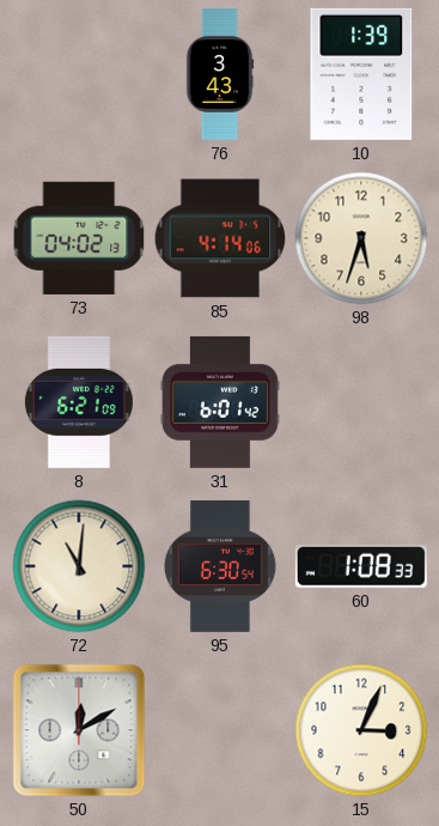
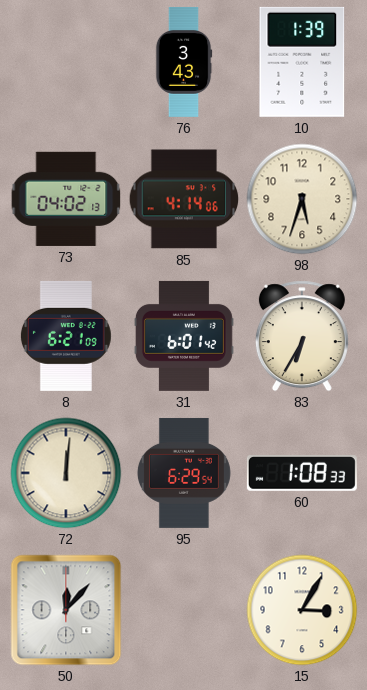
83: none -> 6:35 (302, 336)
72: 11:01 -> 12:01 (66, 473)
95: 6:30 -> 6:29 (184, 473)
50: 12:10 -> 12:07 (66, 610)
15: 3:04 -> 3:05 (302, 610)
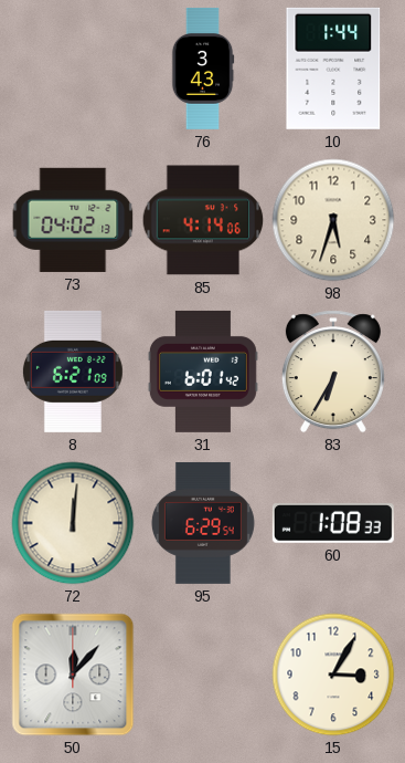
10: 1:39 -> 1:44 (333, 69)
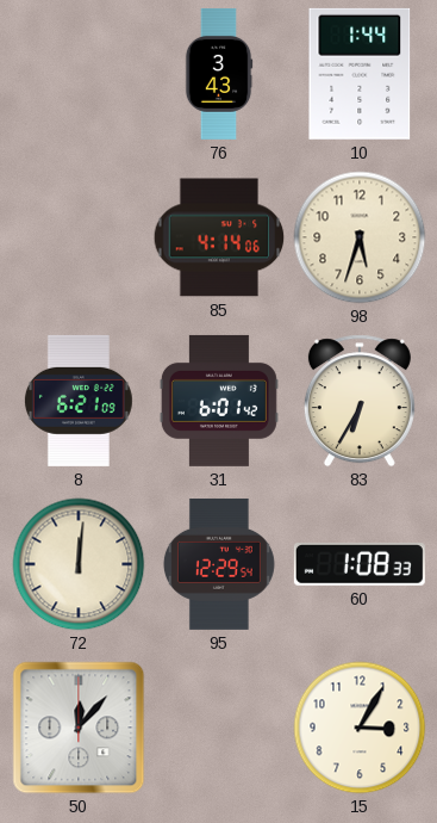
73: 04:02 -> none (73, 220)
95: 6:29 -> 12:29 (219, 564)
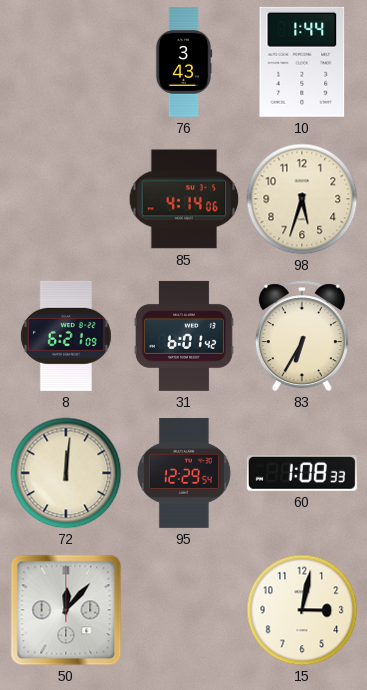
15: 3:05 -> 3:02 (302, 610)
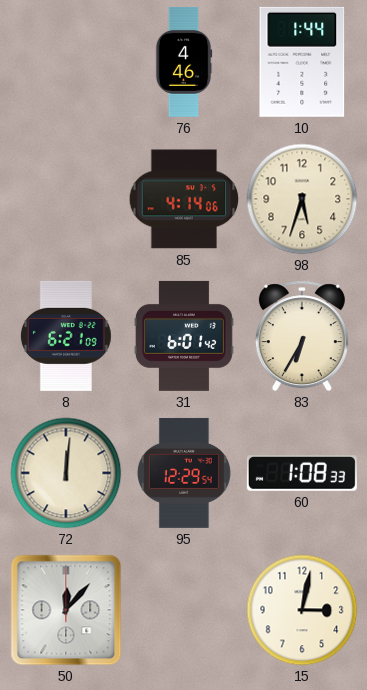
76: 3:43 -> 4:46 (184, 62)
